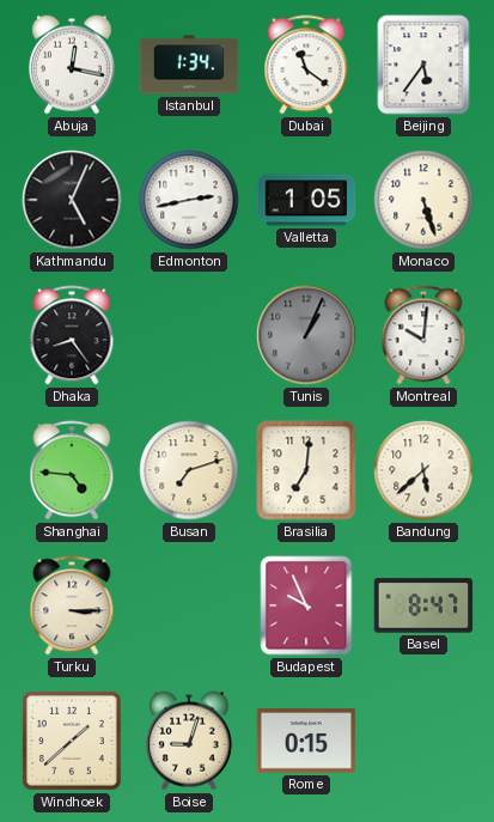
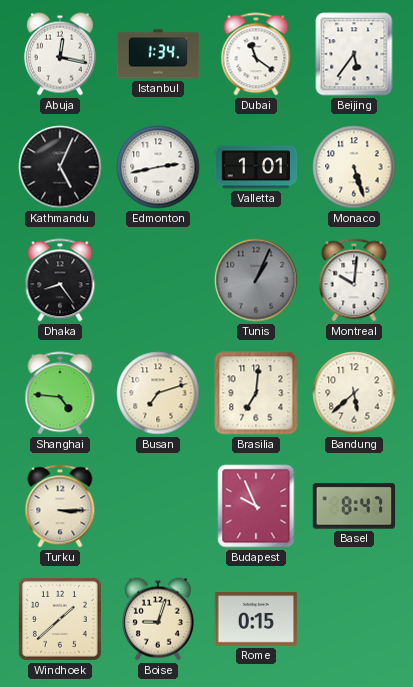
Valletta: 1:05 -> 1:01 (256, 167)
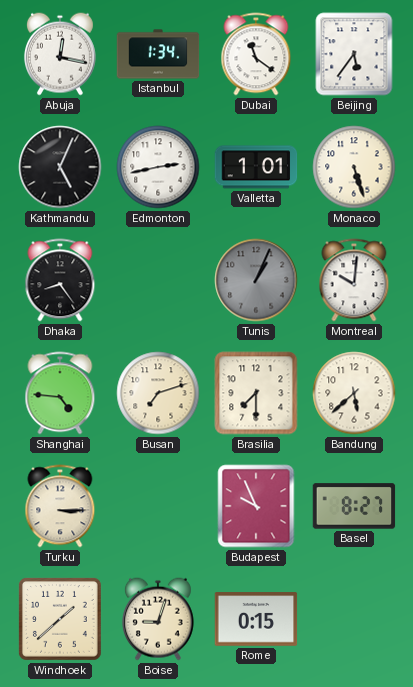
Brasilia: 7:01 -> 7:30 (256, 393)
Basel: 8:47 -> 8:27 (354, 506)
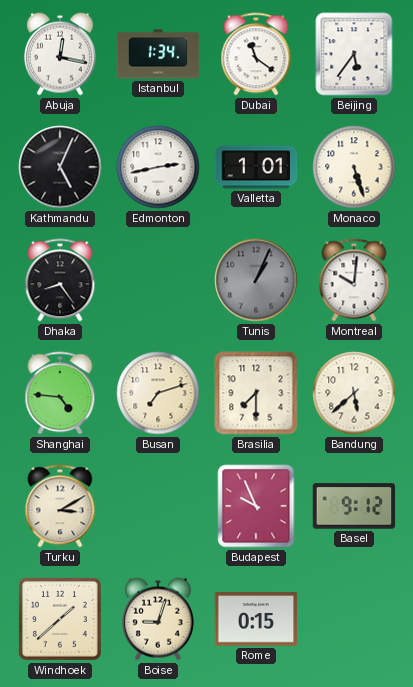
Turku: 3:15 -> 3:10 (60, 506)
Basel: 8:27 -> 9:12 (354, 506)
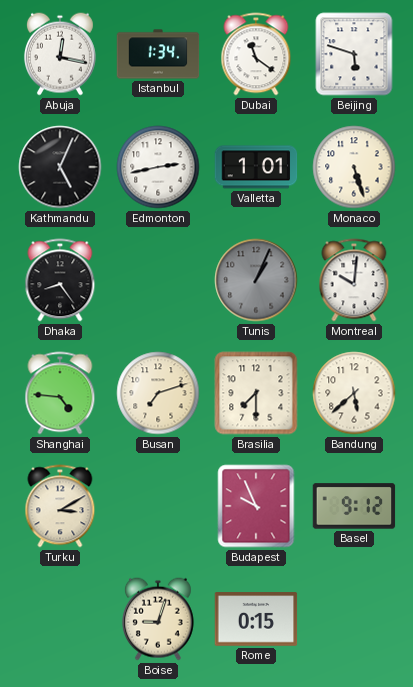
Beijing: 5:36 -> 5:48 (354, 54)
Windhoek: 1:38 -> none (60, 619)
